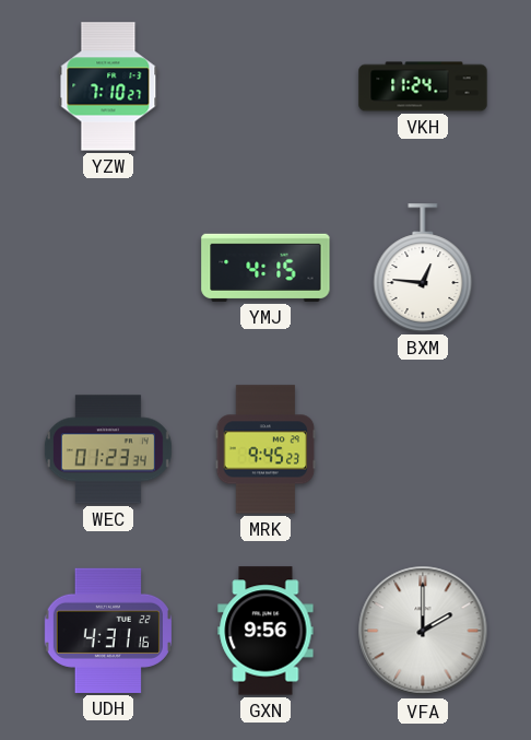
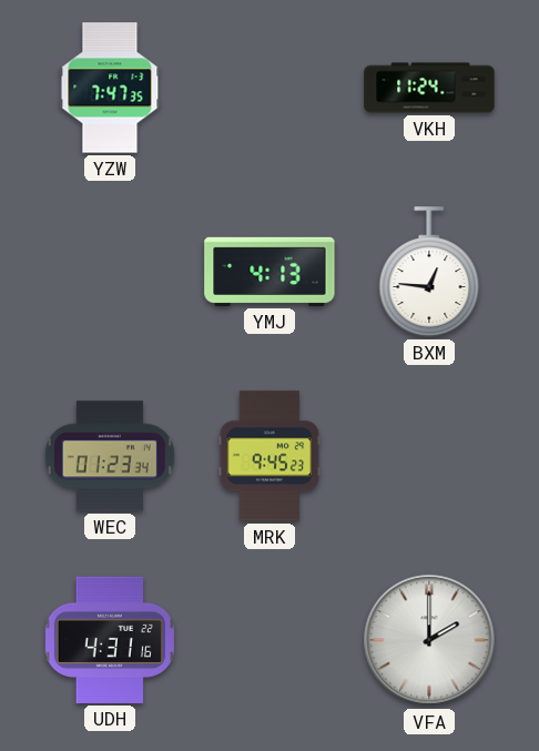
YZW: 7:10 -> 7:47 (110, 88)
YMJ: 4:15 -> 4:13 (269, 272)
GXN: 9:56 -> none (265, 631)
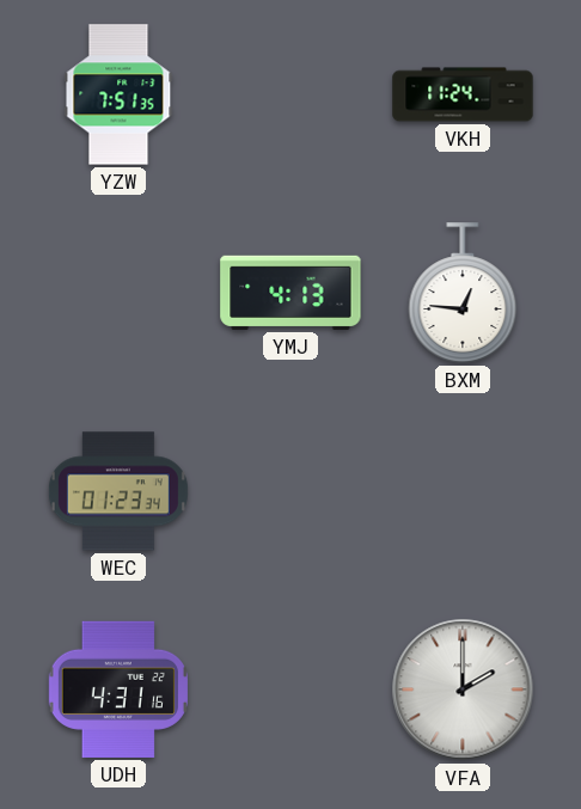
YZW: 7:47 -> 7:51 (118, 94)
MRK: 9:45 -> none (269, 456)
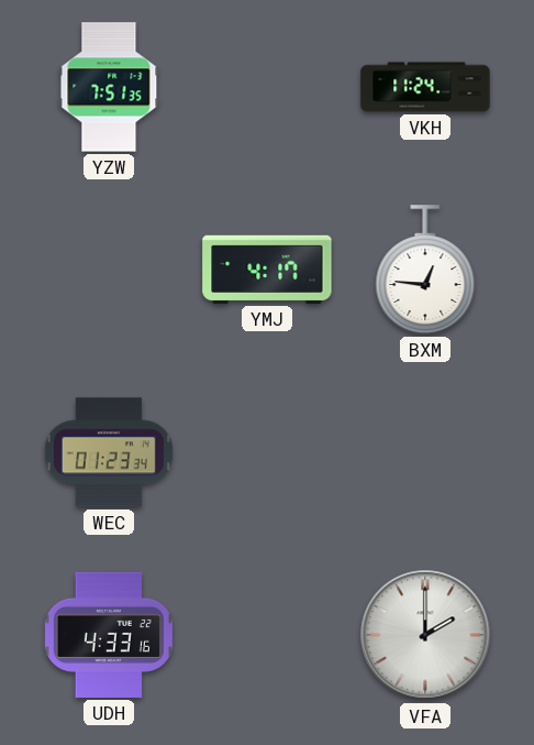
YMJ: 4:13 -> 4:17 (267, 270)
UDH: 4:31 -> 4:33 (109, 635)
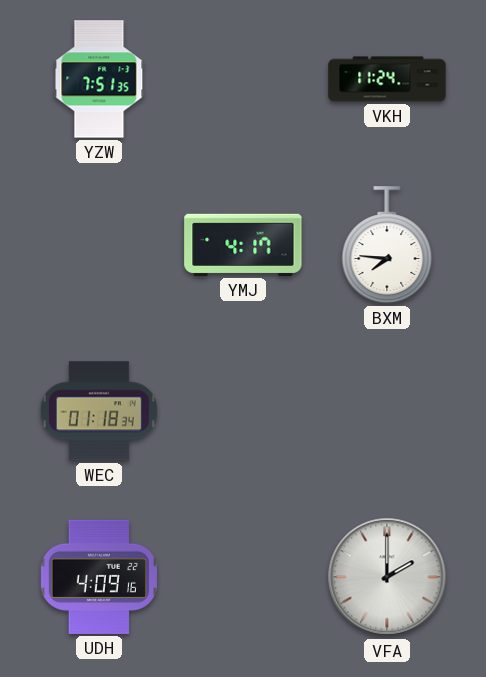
BXM: 12:46 -> 7:46 (387, 245)
WEC: 01:23 -> 01:18 (99, 411)
UDH: 4:33 -> 4:09 (99, 577)
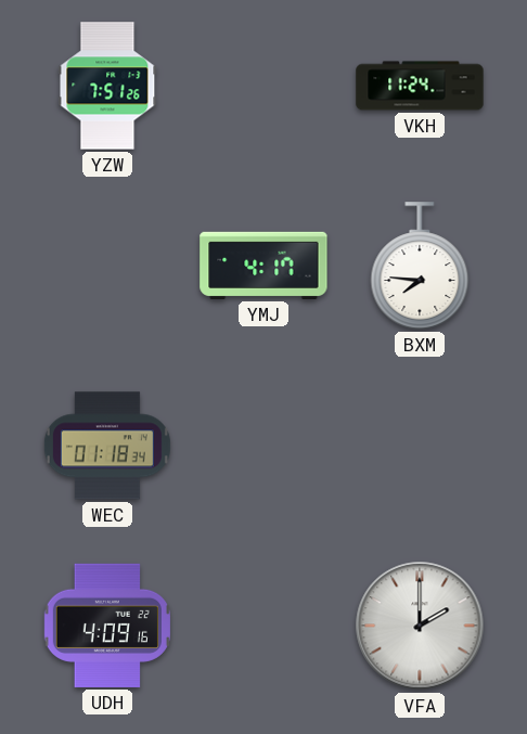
YZW: 7:51:35 -> 7:51:26 (107, 86)
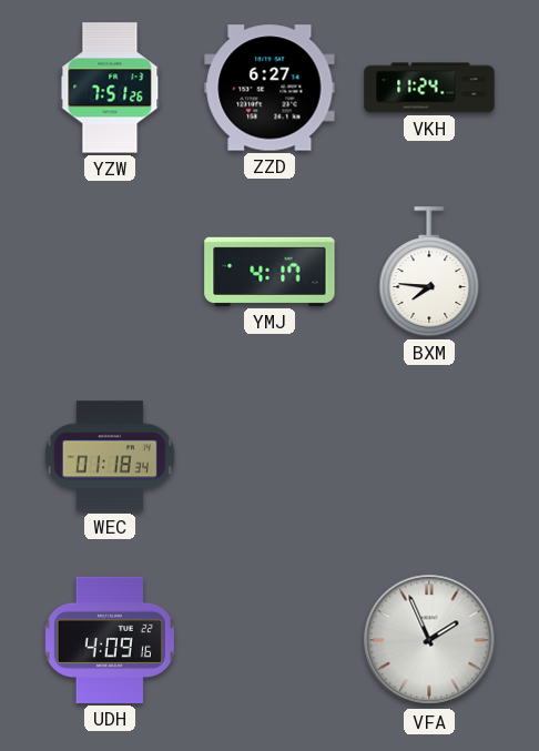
ZZD: none -> 6:27 (269, 88)
VFA: 2:00 -> 1:56 (429, 640)
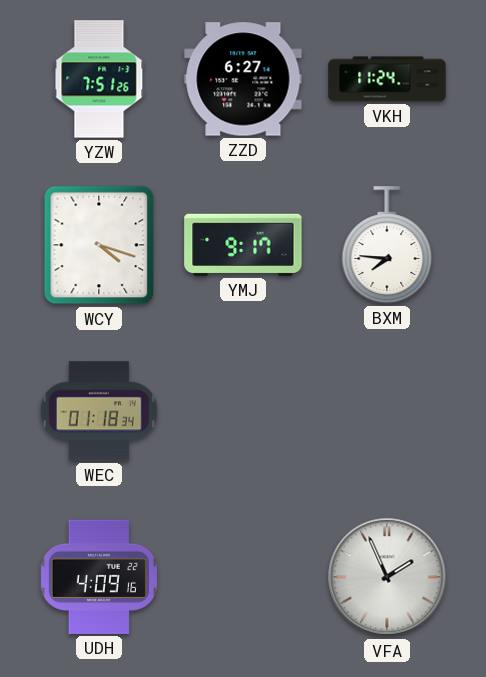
WCY: none -> 4:18 (99, 245)
YMJ: 4:17 -> 9:17 (243, 245)
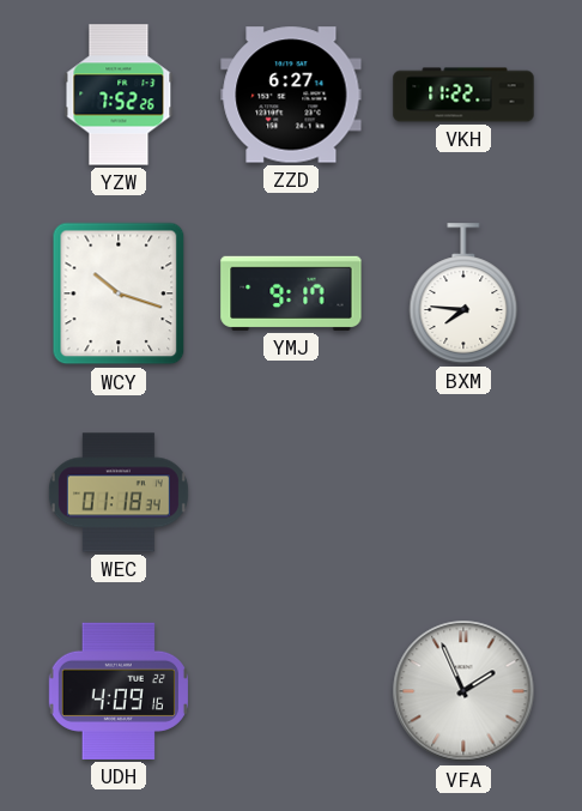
YZW: 7:51 -> 7:52 (119, 95)
VKH: 11:24 -> 11:22 (463, 95)
WCY: 4:18 -> 10:18 (119, 293)
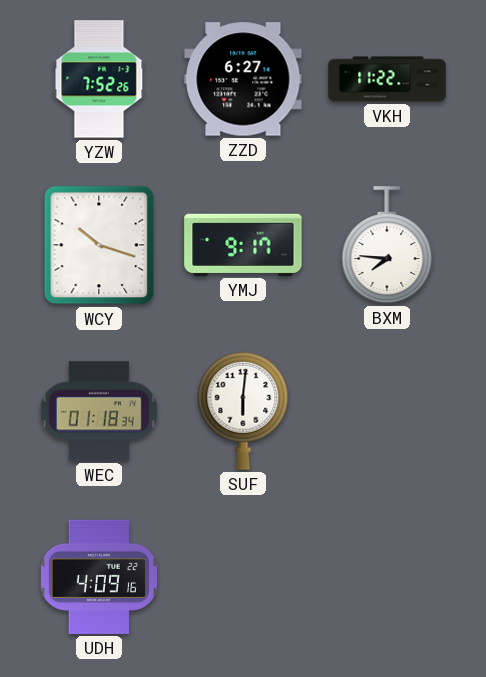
SUF: none -> 6:01 (243, 411)
VFA: 1:56 -> none (463, 691)
